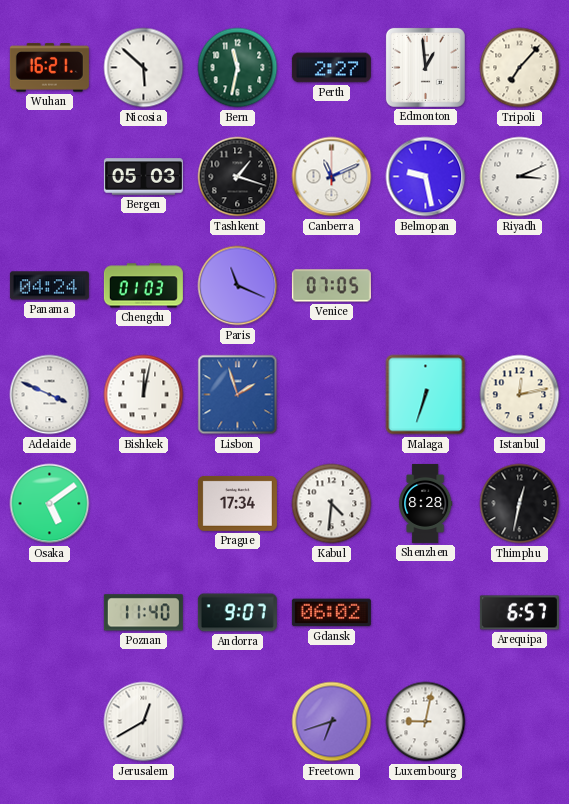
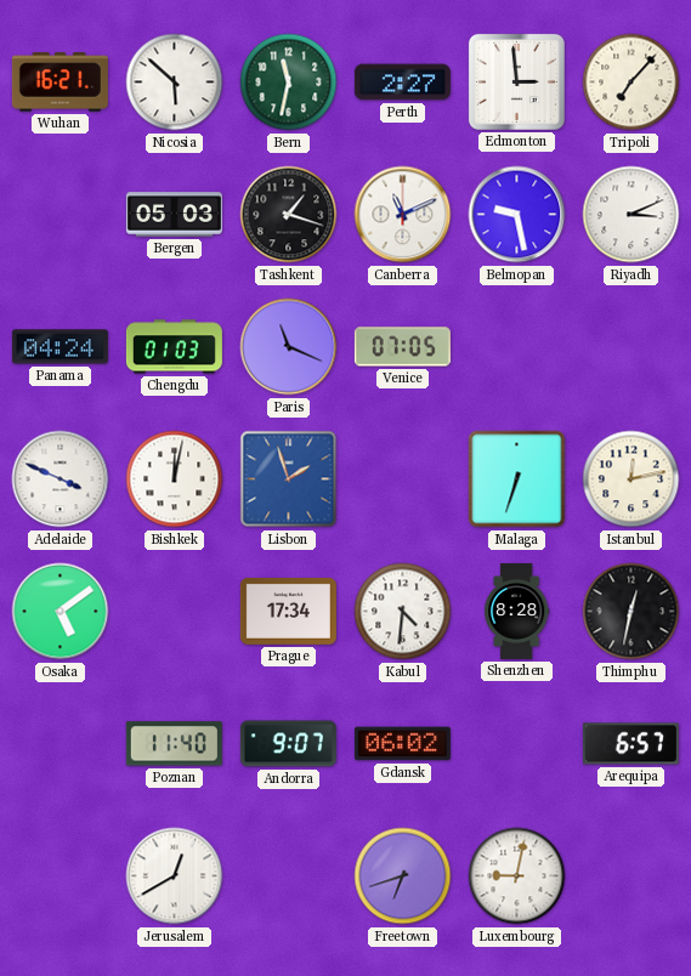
Edmonton: 12:59 -> 2:59 (516, 81)
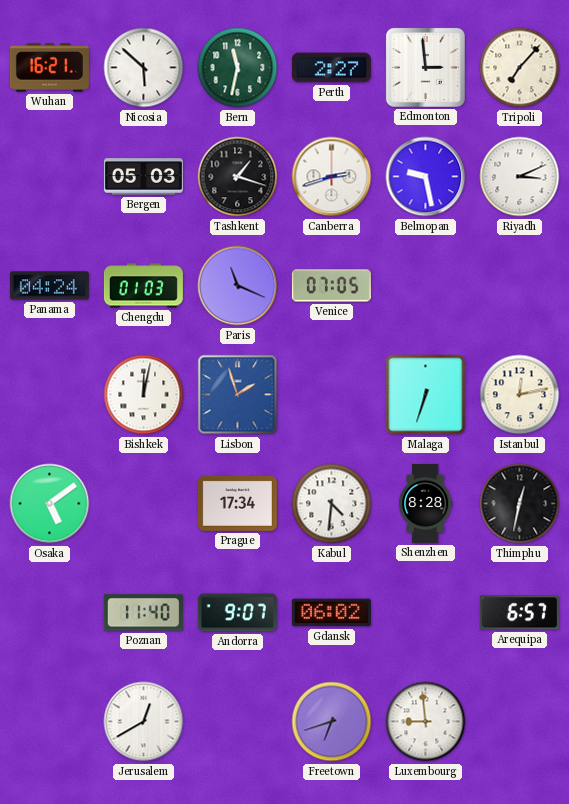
Canberra: 11:11 -> 2:42 (332, 177)
Adelaide: 3:49 -> none (61, 480)
Luxembourg: 9:02 -> 8:59 (426, 722)
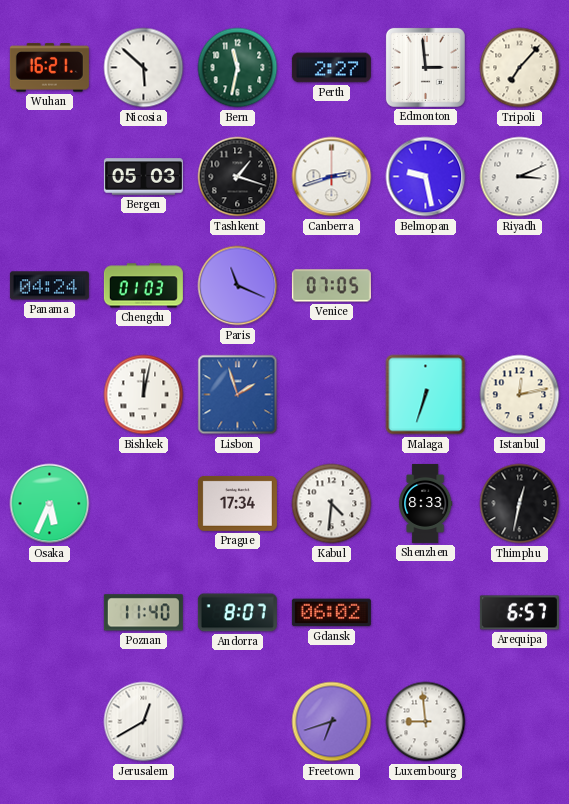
Osaka: 5:09 -> 5:34 (50, 504)
Shenzhen: 8:28 -> 8:33 (426, 503)
Andorra: 9:07 -> 8:07 (237, 613)
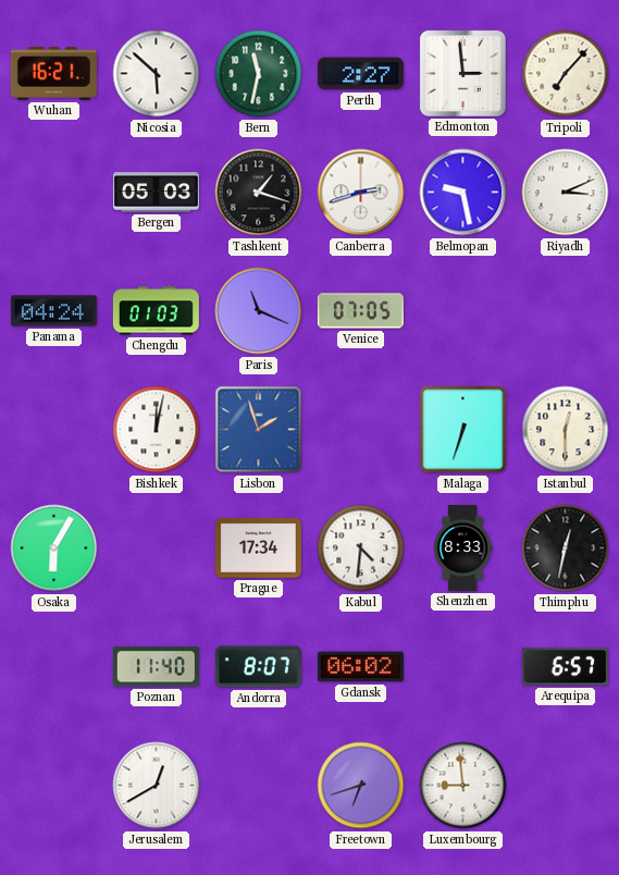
Istanbul: 12:13 -> 12:30 (566, 430)
Osaka: 5:34 -> 6:05 (54, 549)
